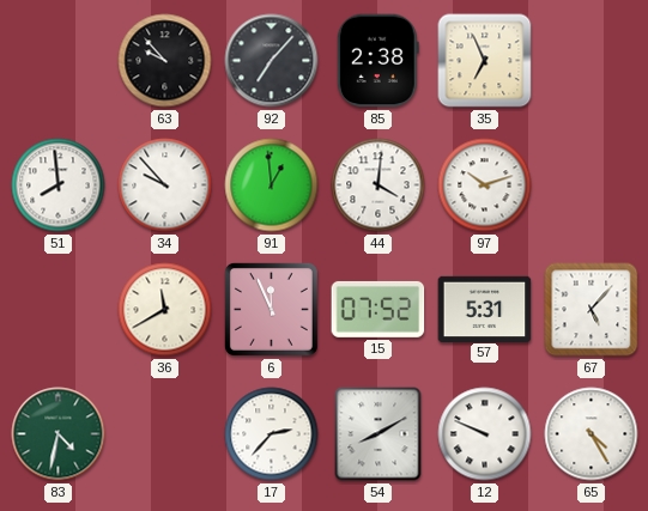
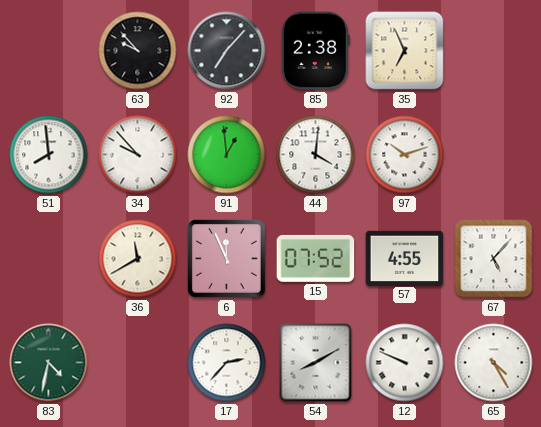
57: 5:31 -> 4:55 (405, 258)
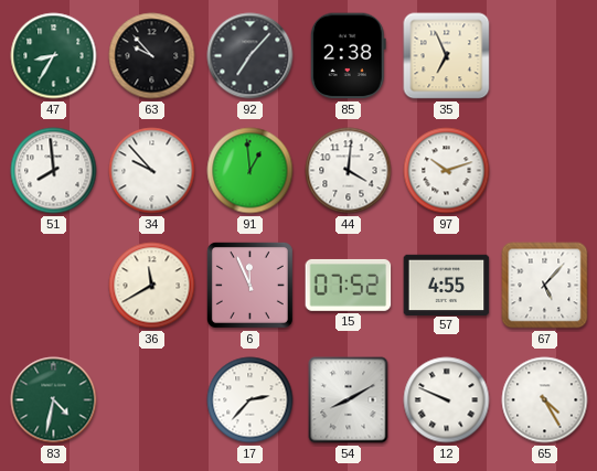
47: none -> 8:35 (54, 56)
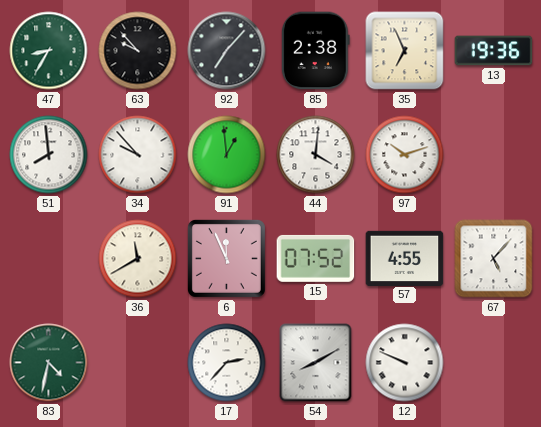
13: none -> 19:36 (494, 51)
65: 4:25 -> none (545, 400)
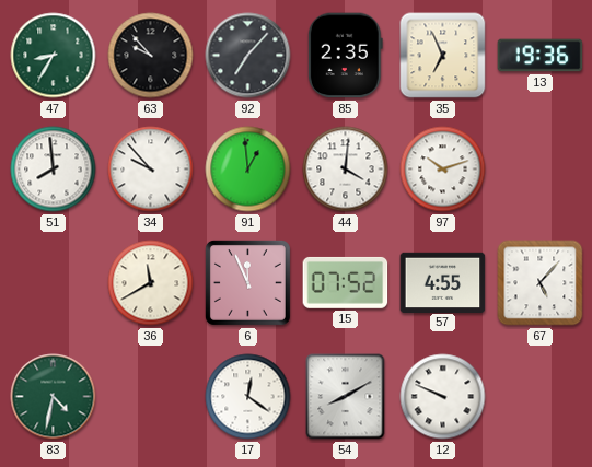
85: 2:38 -> 2:35 (345, 56)
17: 2:37 -> 12:21 (248, 397)
